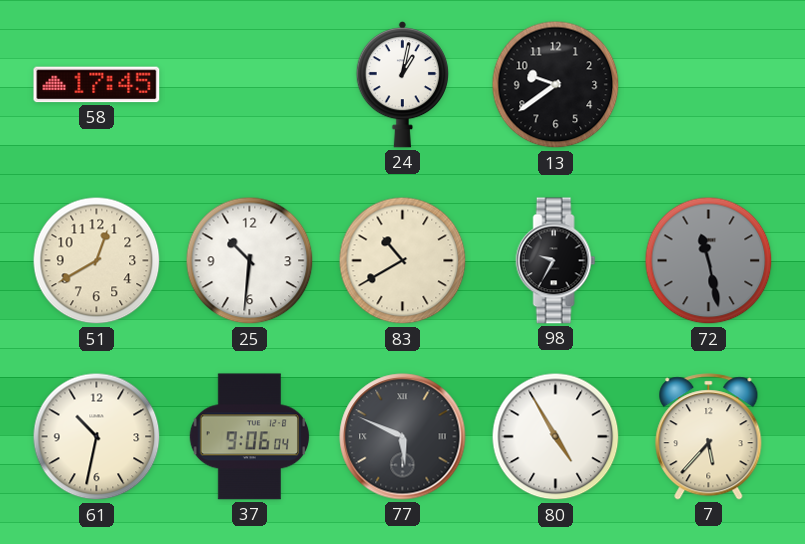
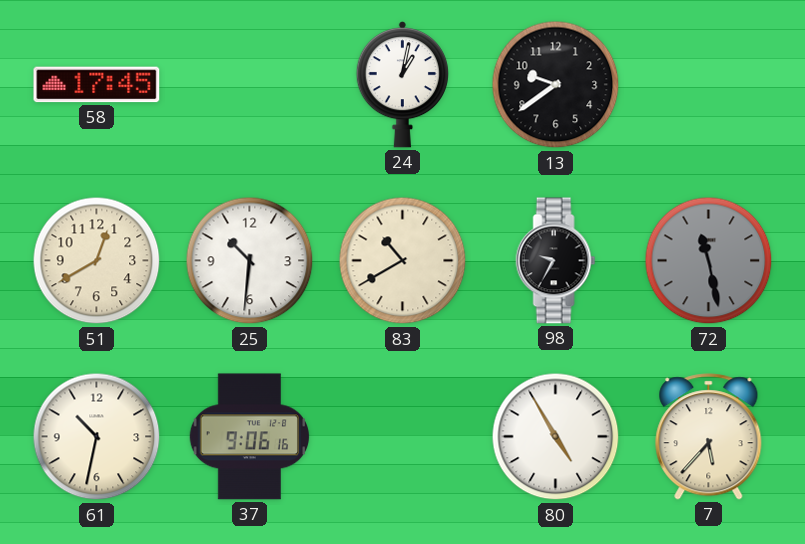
37: 9:06:04 -> 9:06:16 (250, 437)
77: 5:49 -> none (403, 437)
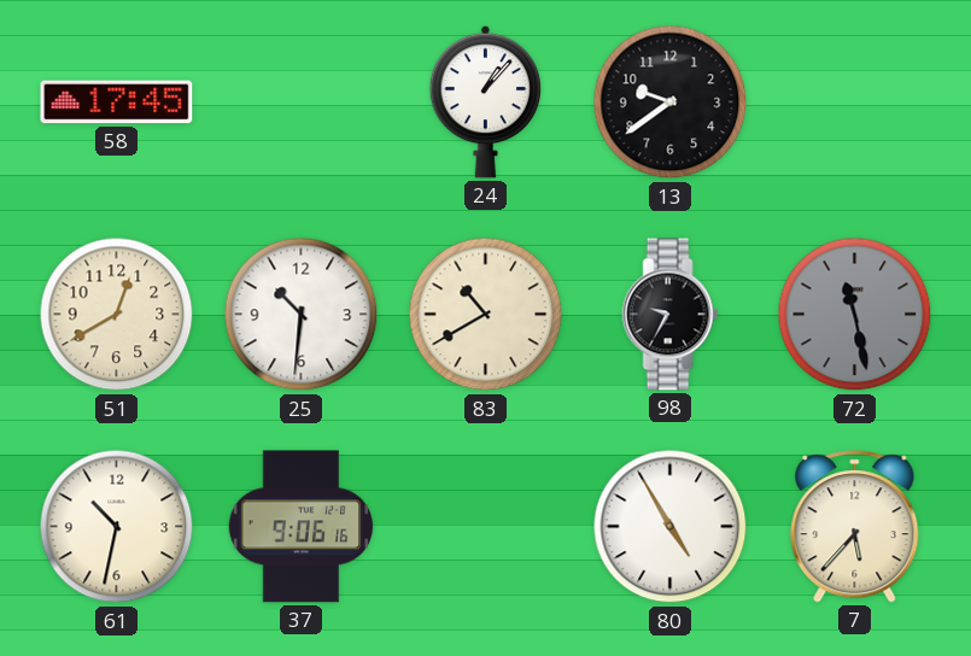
24: 1:02 -> 1:07 (485, 102)
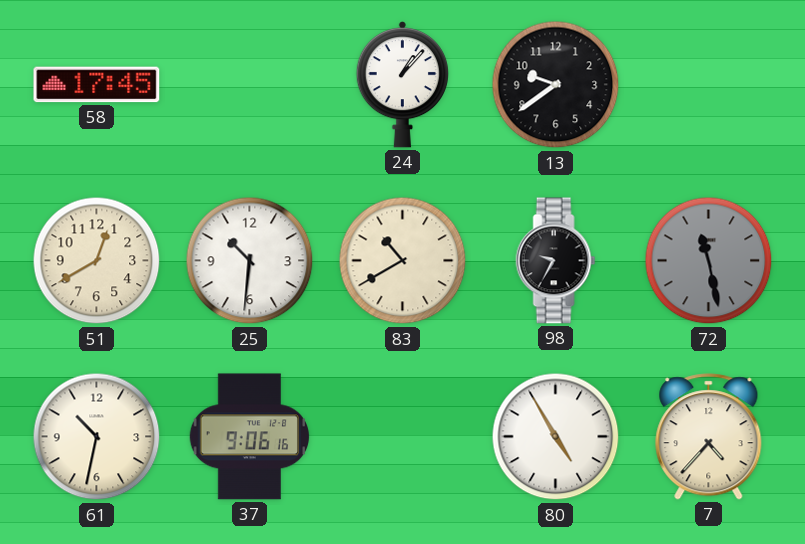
7: 5:37 -> 4:37 (709, 437)
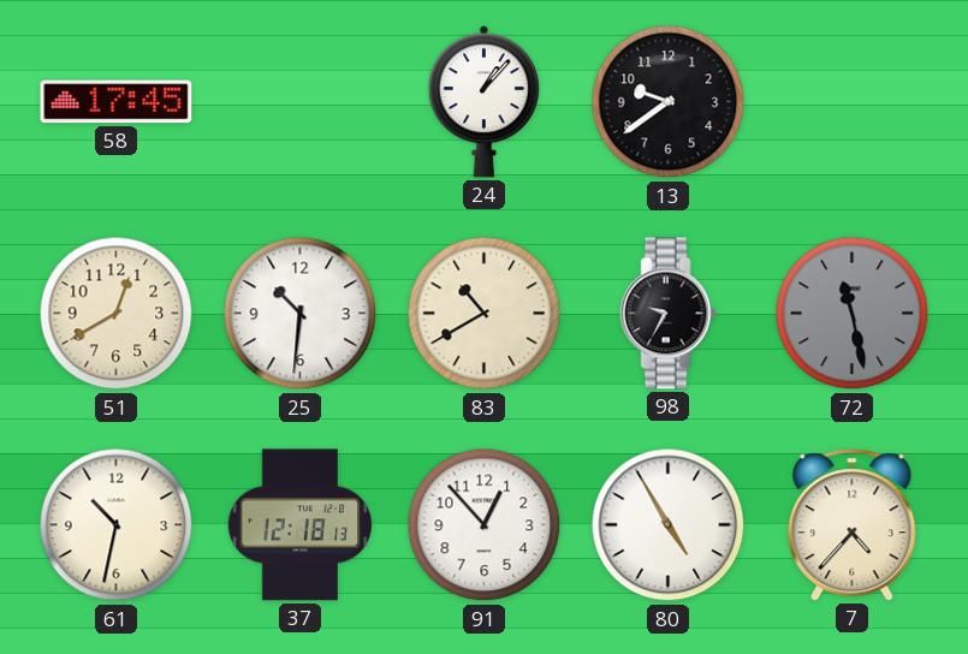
37: 9:06 -> 12:18 (301, 525)
91: none -> 12:53 (485, 525)
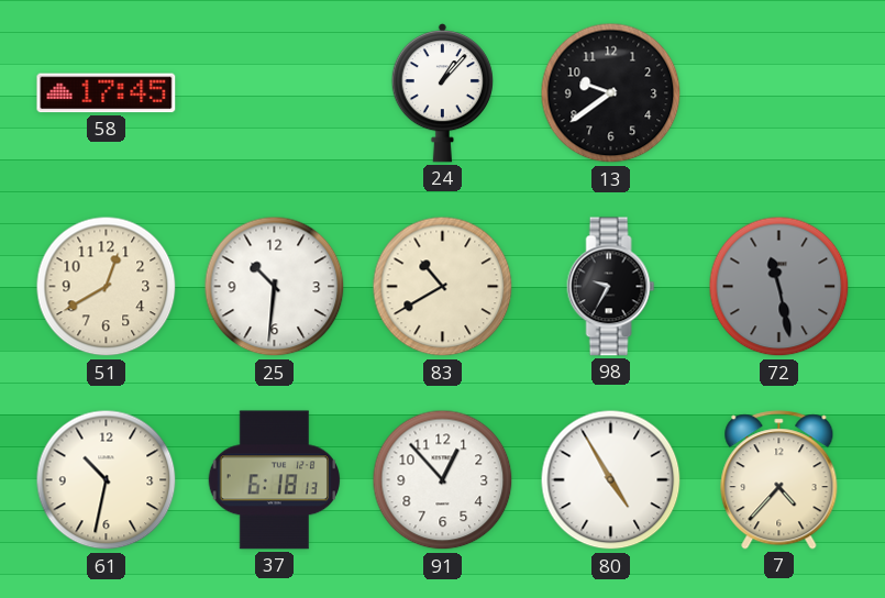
37: 12:18 -> 6:18 (275, 480)
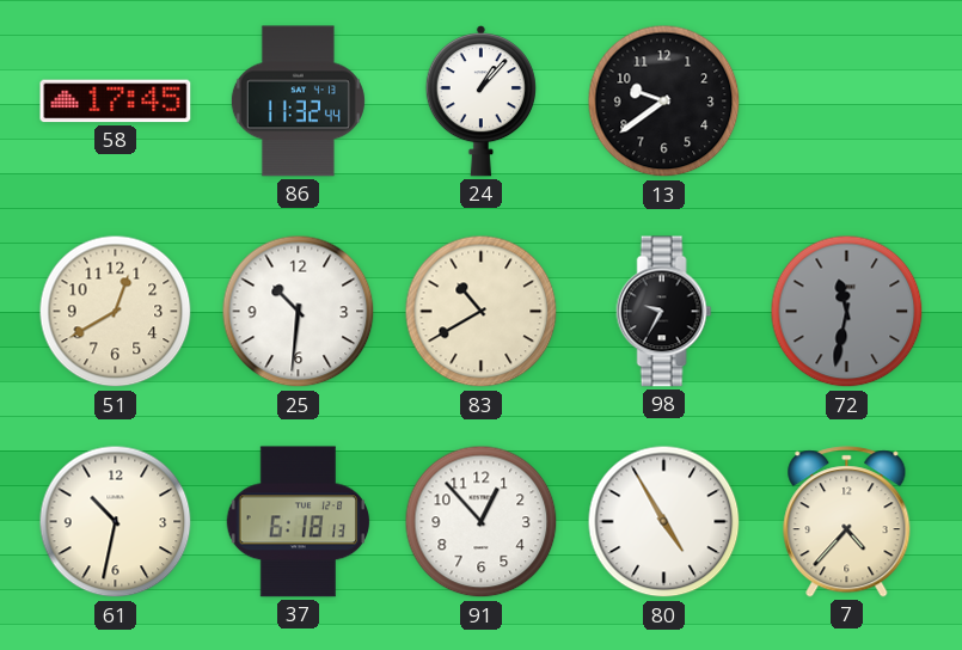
86: none -> 11:32 (298, 102)
72: 11:28 -> 11:32 (847, 312)
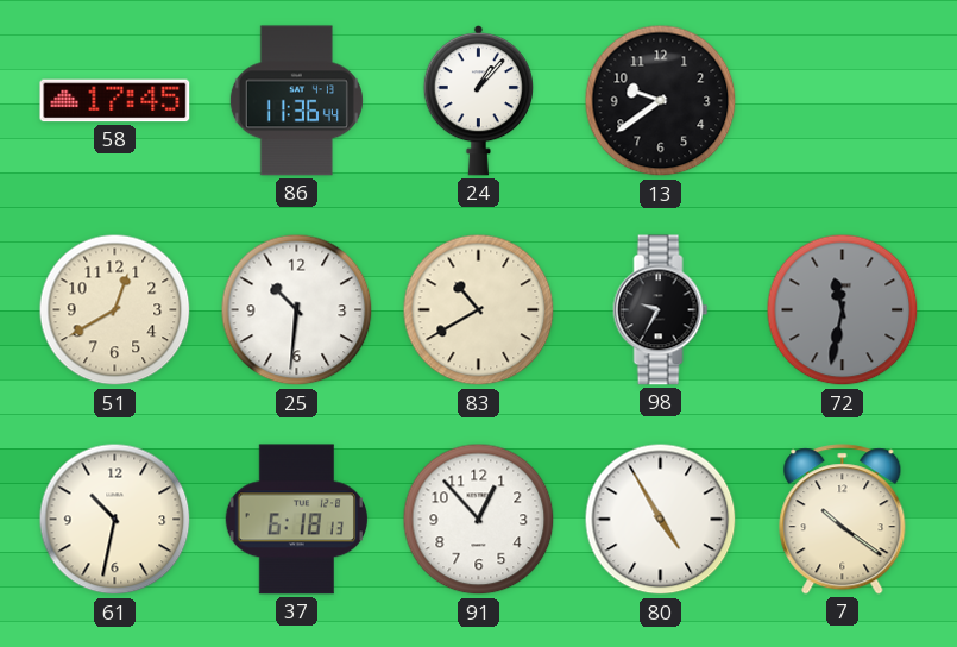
86: 11:32 -> 11:36 (296, 101)
7: 4:37 -> 10:21 (843, 520)
